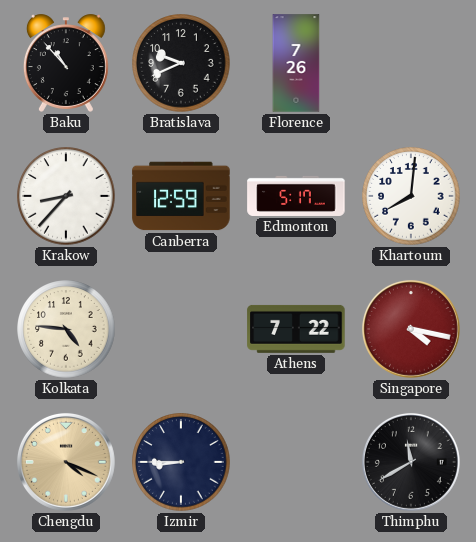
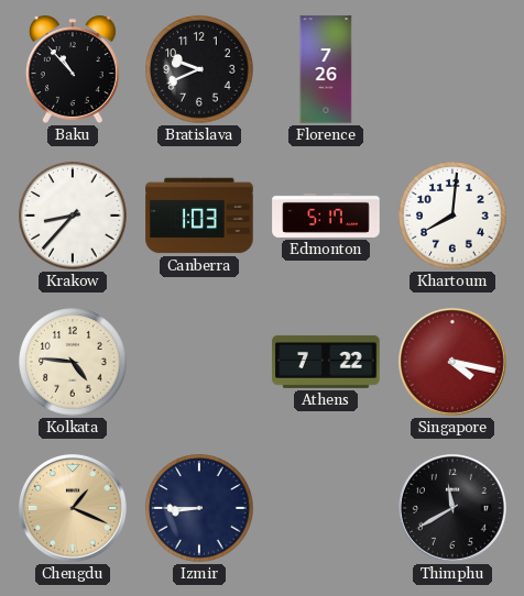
Canberra: 12:59 -> 1:03 (199, 216)
Chengdu: 4:19 -> 1:19 (73, 508)
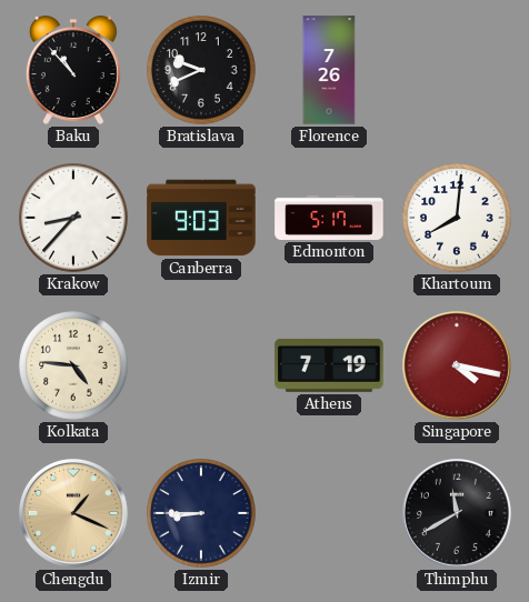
Canberra: 1:03 -> 9:03 (201, 218)
Athens: 7:22 -> 7:19 (329, 365)
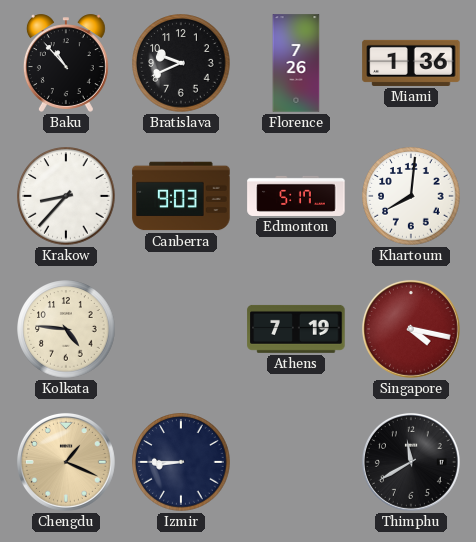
Miami: none -> 1:36 (411, 63)
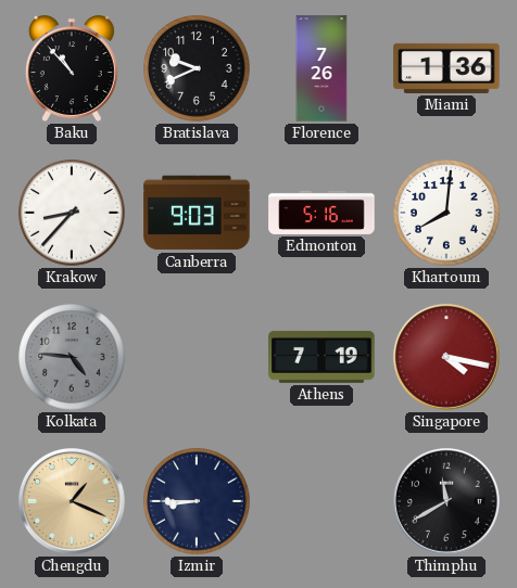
Edmonton: 5:17 -> 5:16 (321, 213)
Kolkata dial: cream -> grey (72, 357)
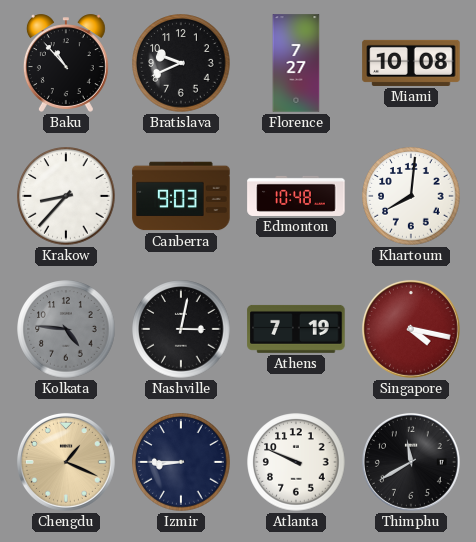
Florence: 7:26 -> 7:27 (296, 63)
Miami: 1:36 -> 10:08 (411, 63)
Edmonton: 5:16 -> 10:48 (296, 196)
Nashville: none -> 3:02 (181, 329)
Atlanta: none -> 9:49 (296, 462)
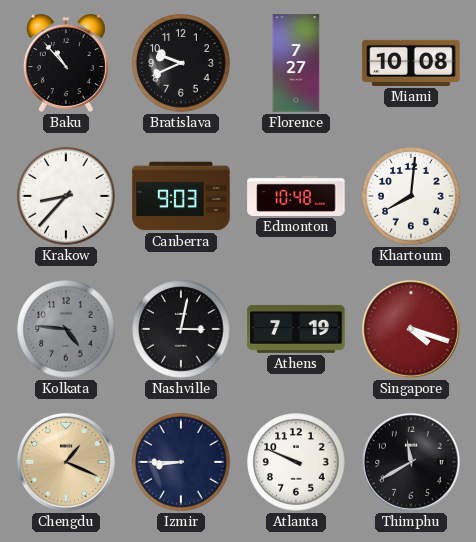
Singapore: 4:17 -> 4:18 (411, 329)
